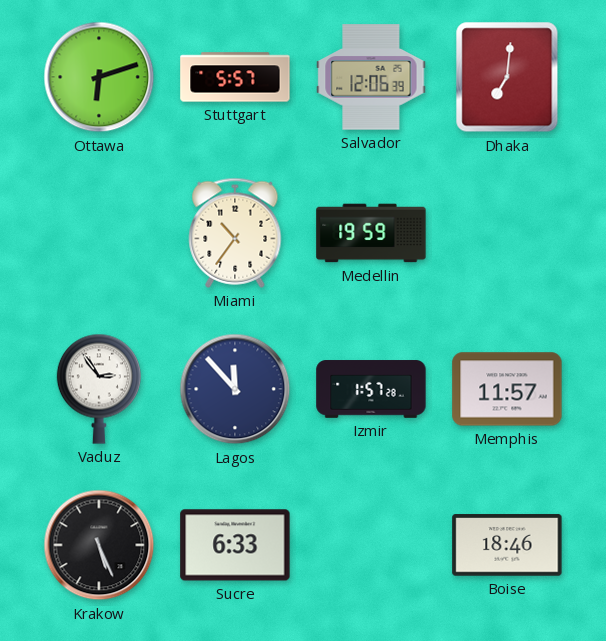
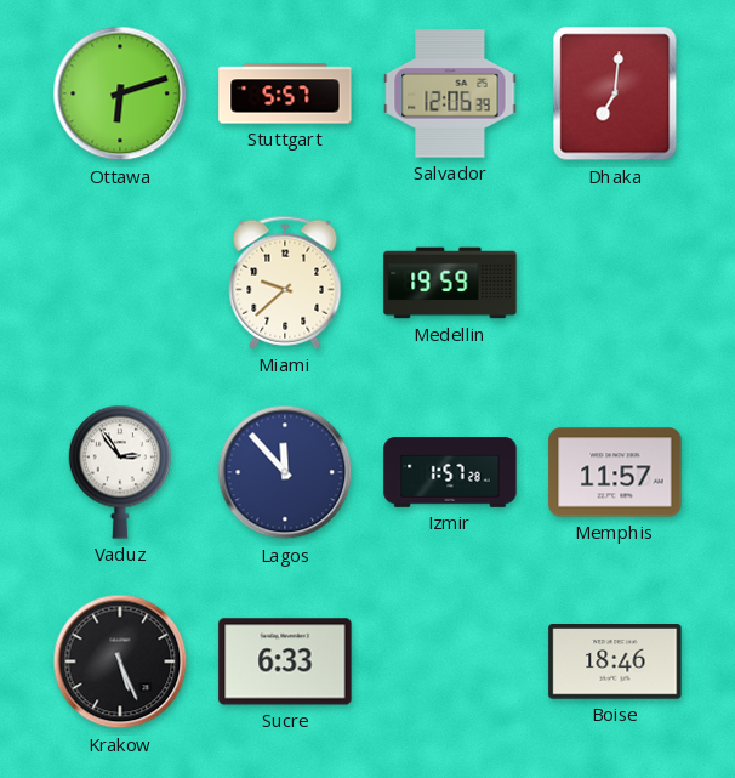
Miami: 10:36 -> 9:38 (285, 283)
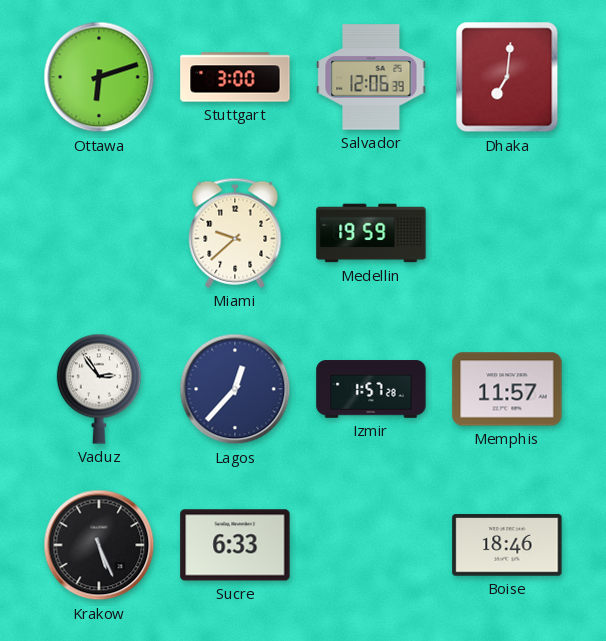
Stuttgart: 5:57 -> 3:00 (235, 77)
Lagos: 11:53 -> 12:37 (235, 389)
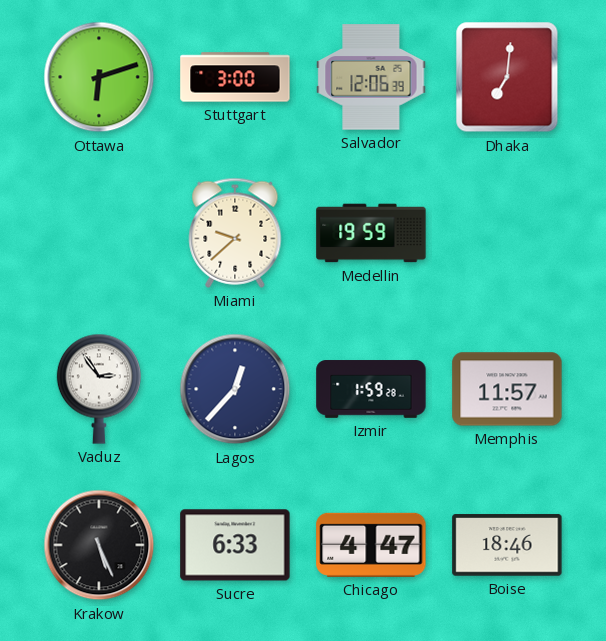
Izmir: 1:57 -> 1:59 (371, 389)
Chicago: none -> 4:47 (371, 545)
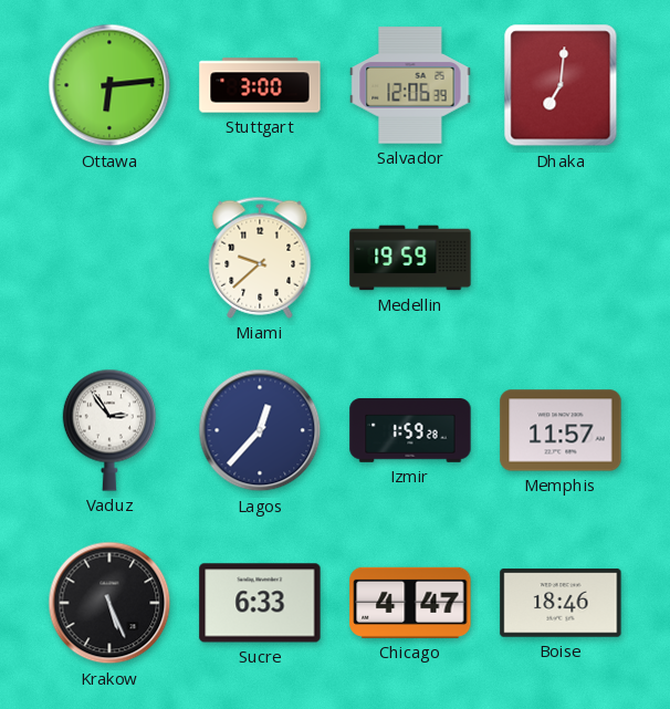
Ottawa: 6:12 -> 6:14 (109, 85)
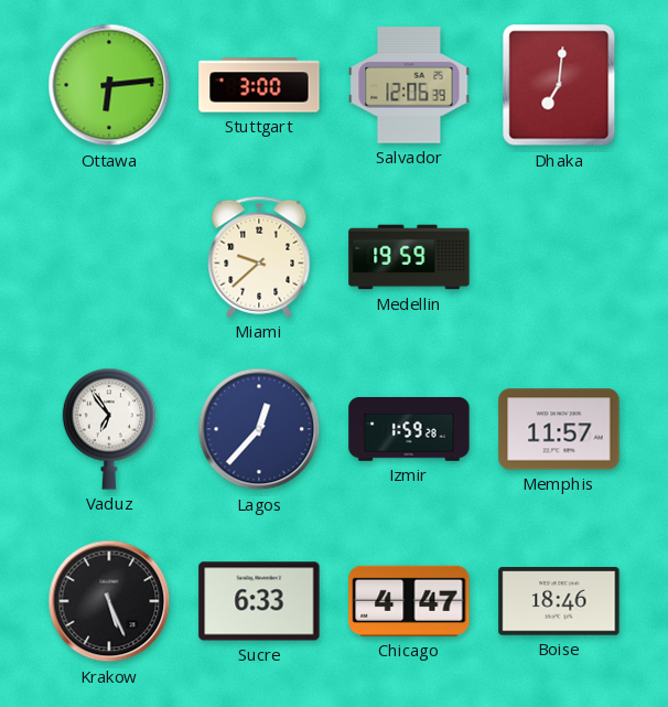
Vaduz: 2:54 -> 6:54 (109, 429)
